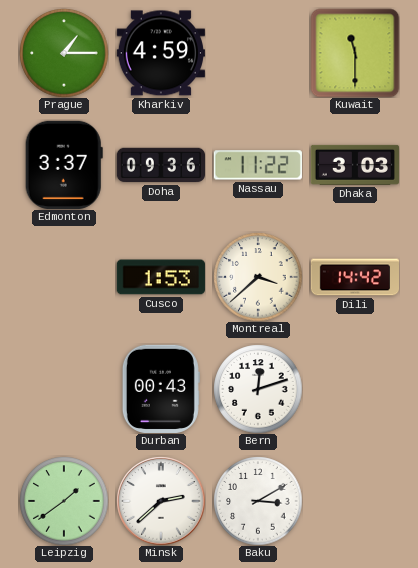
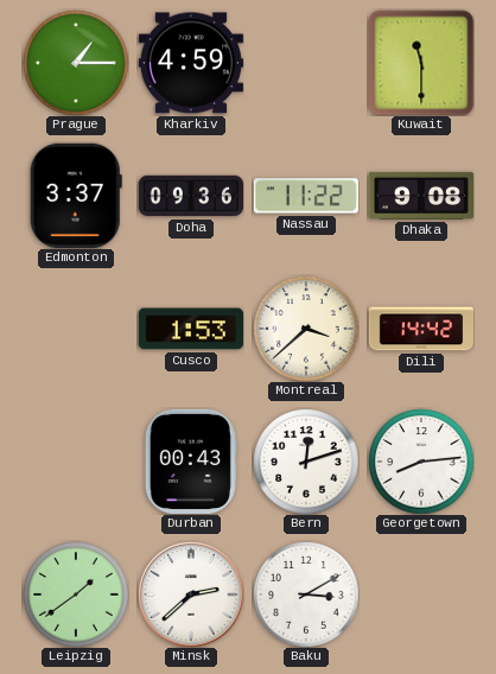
Dhaka: 3:03 -> 9:08 (421, 196)
Georgetown: none -> 8:14 (421, 462)
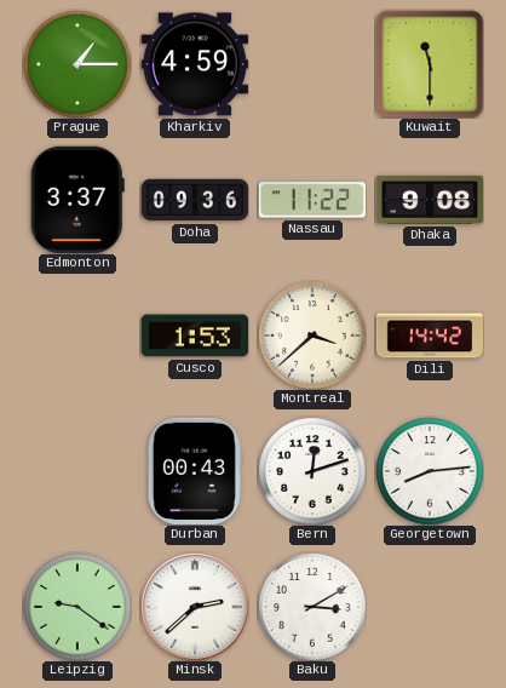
Leipzig: 1:39 -> 9:21 (77, 607)
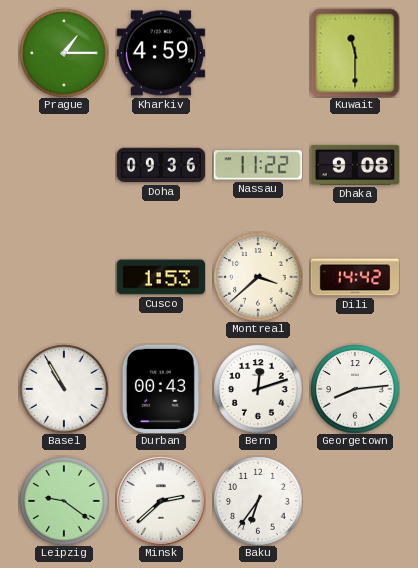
Edmonton: 3:37 -> none (77, 200)
Basel: none -> 10:55 (64, 389)
Baku: 3:10 -> 6:36 (258, 501)
